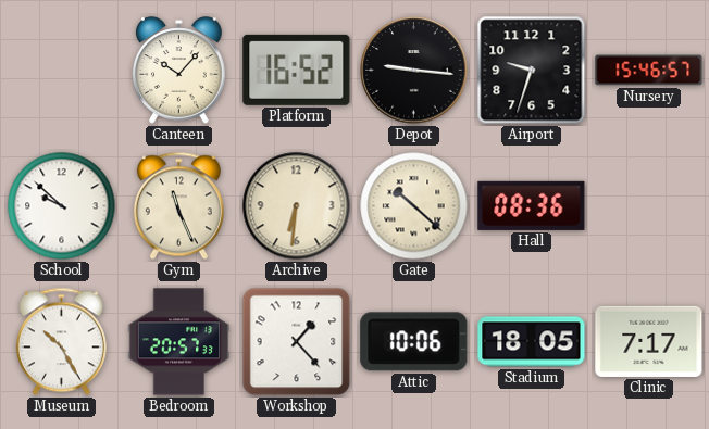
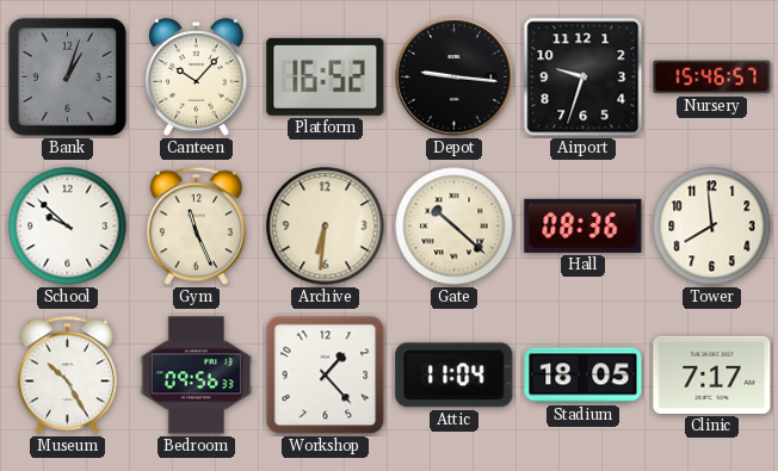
Bank: none -> 1:03 (67, 76)
Tower: none -> 7:59 (712, 227)
Bedroom: 20:57 -> 09:56 (197, 376)
Attic: 10:06 -> 11:04 (455, 376)
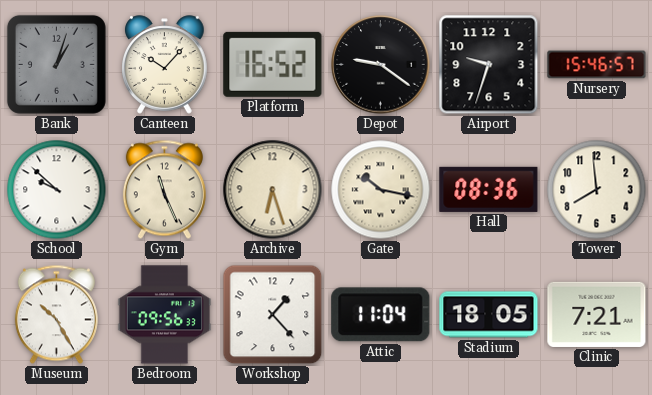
Depot: 9:16 -> 9:21 (381, 65)
Archive: 6:31 -> 6:27 (273, 190)
Gate: 10:22 -> 10:17 (381, 190)
Clinic: 7:17 -> 7:21 (597, 314)
